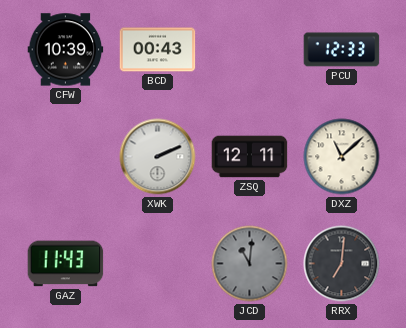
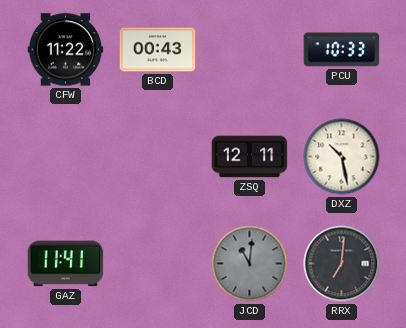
CFW: 10:39 -> 11:22 (66, 50)
PCU: 12:33 -> 10:33 (342, 50)
XWK: 2:11 -> none (158, 157)
DXZ: 11:08 -> 10:28 (342, 157)
GAZ: 11:43 -> 11:41 (66, 264)
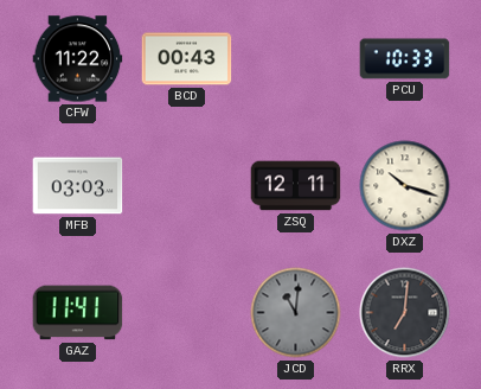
MFB: none -> 03:03 (78, 186)
DXZ: 10:28 -> 10:18 (405, 186)
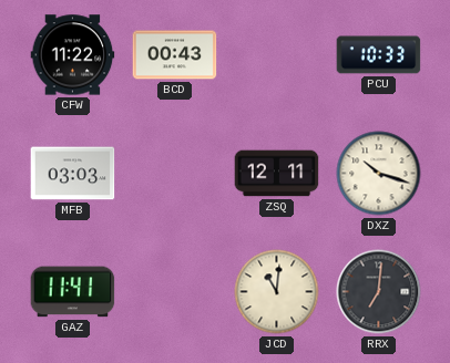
JCD dial: grey -> cream (277, 292)
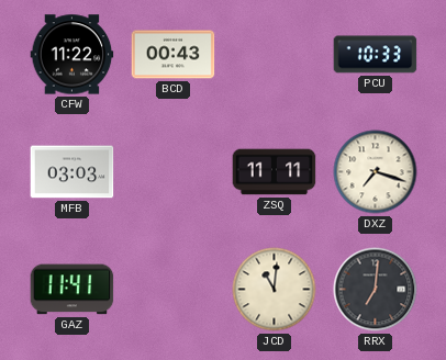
ZSQ: 12:11 -> 11:11 (275, 172)
DXZ: 10:18 -> 7:18 (376, 172)
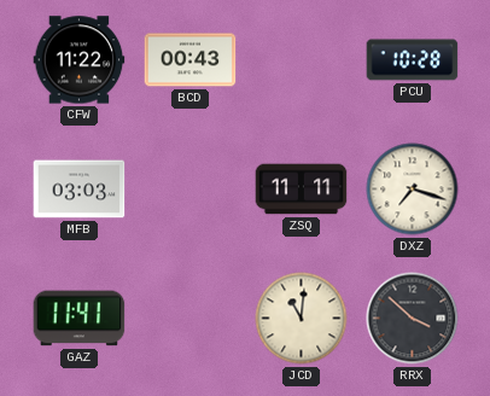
PCU: 10:33 -> 10:28 (413, 60)
RRX: 7:01 -> 3:52 (413, 319)
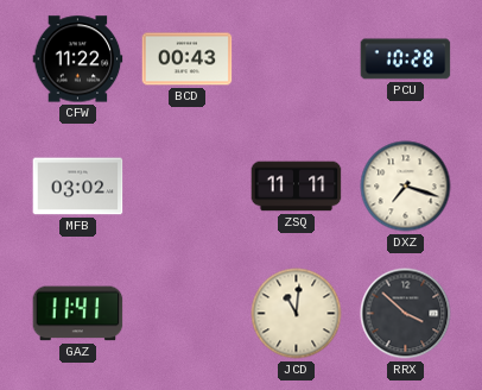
MFB: 03:03 -> 03:02 (78, 187)
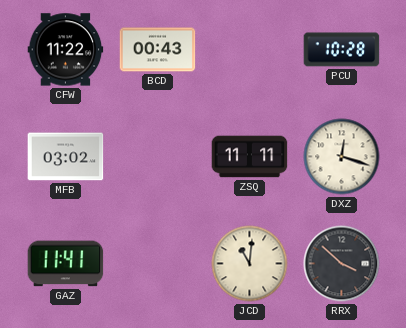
DXZ: 7:18 -> 12:18 (342, 157)
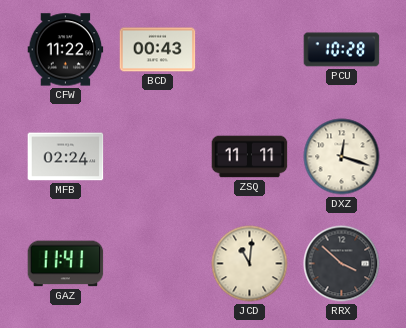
MFB: 03:02 -> 02:24 (66, 157)
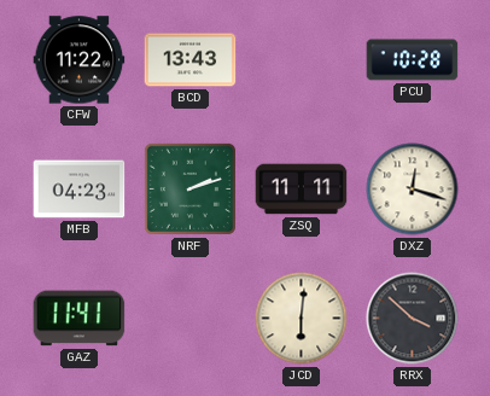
BCD: 00:43 -> 13:43 (191, 60)
MFB: 02:24 -> 04:23 (80, 190)
NRF: none -> 2:12 (189, 188)
JCD: 11:01 -> 6:01 (302, 319)
